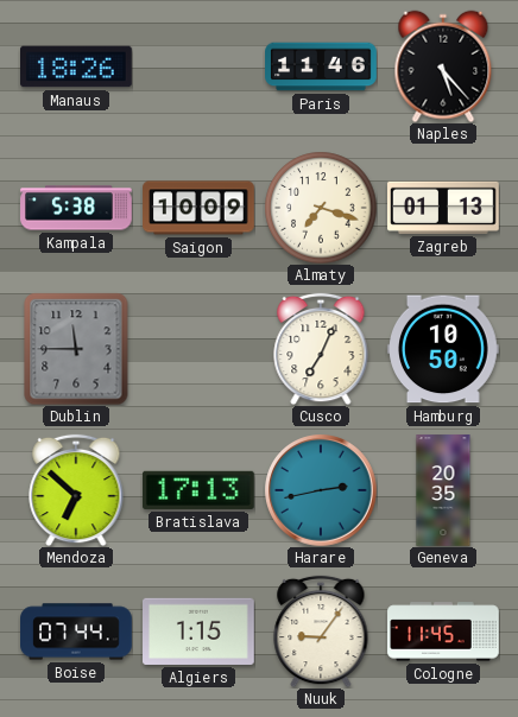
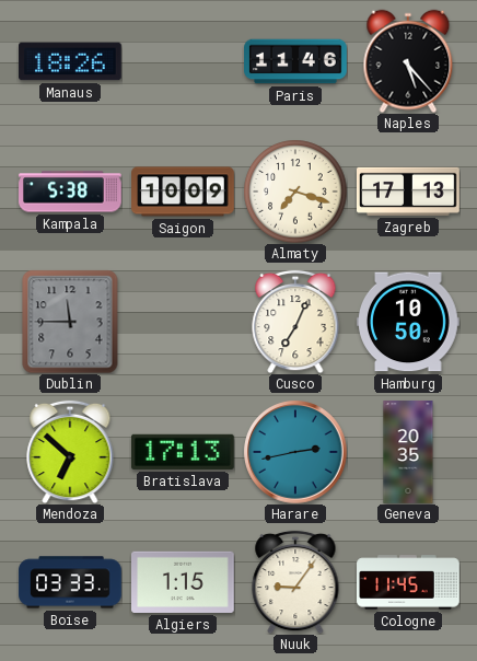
Zagreb: 01:13 -> 17:13 (409, 192)
Boise: 07:44 -> 03:33 (70, 582)
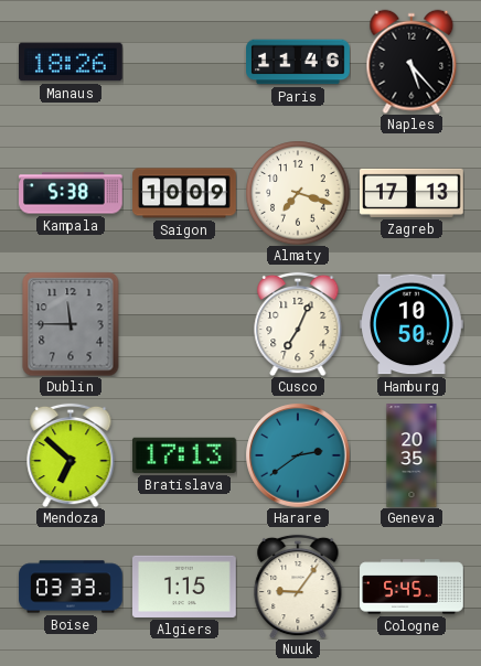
Harare: 2:43 -> 2:39 (298, 455)
Cologne: 11:45 -> 5:45 (411, 587)
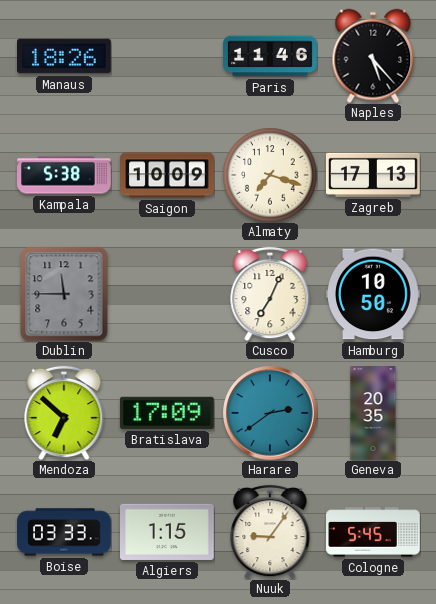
Bratislava: 17:13 -> 17:09 (167, 413)
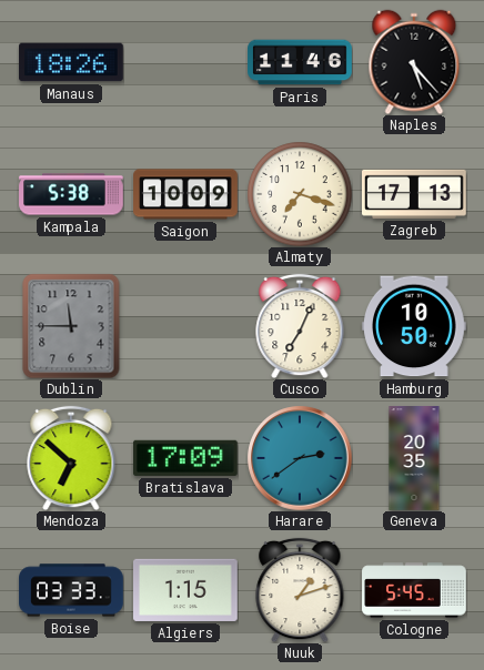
Nuuk: 9:06 -> 1:12 (300, 590)
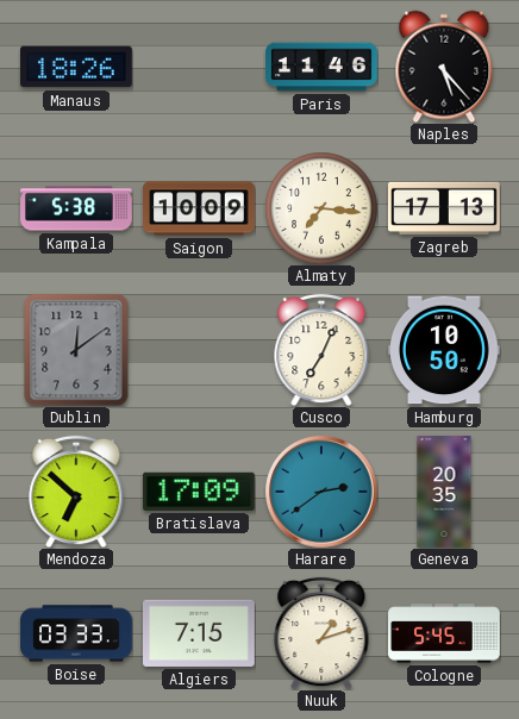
Almaty: 7:18 -> 7:16 (321, 208)
Dublin: 11:45 -> 12:09 (76, 350)
Algiers: 1:15 -> 7:15 (200, 633)
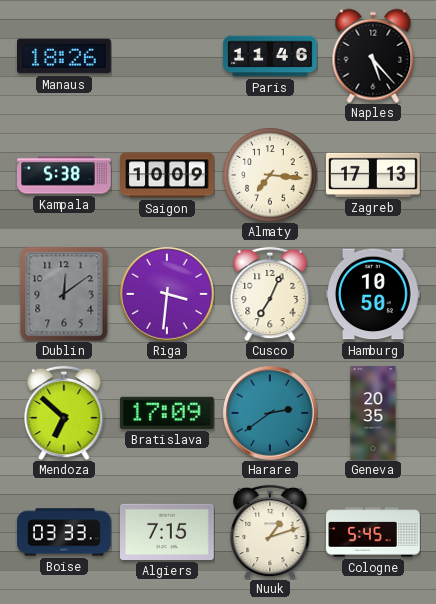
Riga: none -> 3:31 (167, 294)
